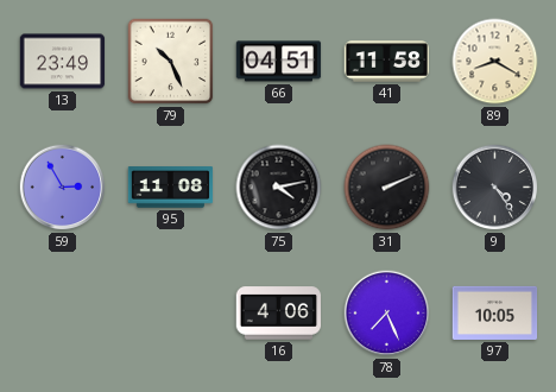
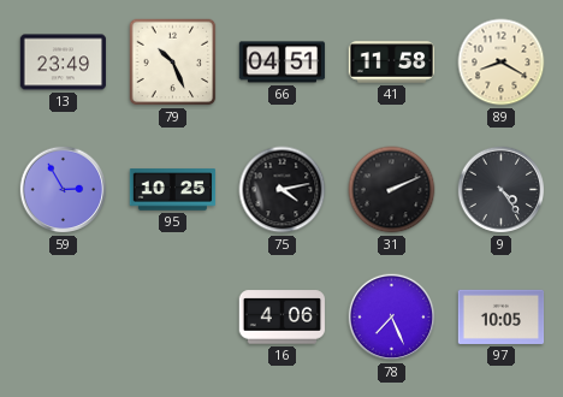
95: 11:08 -> 10:25 (173, 190)
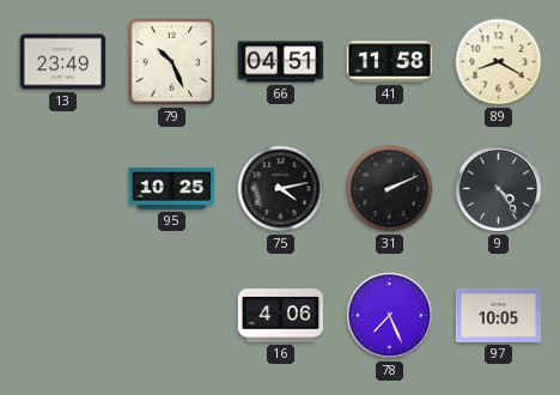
59: 2:55 -> none (64, 190)
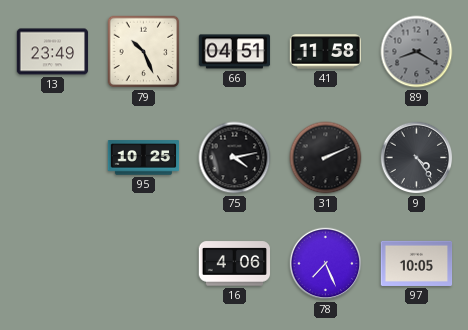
89 dial: cream -> grey (417, 52)
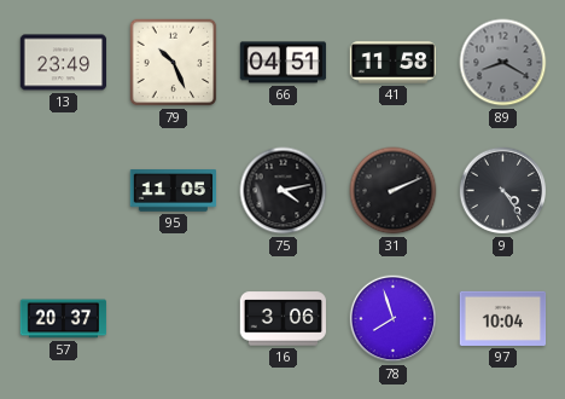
95: 10:25 -> 11:05 (174, 191)
57: none -> 20:37 (64, 319)
16: 4:06 -> 3:06 (284, 319)
78: 7:26 -> 7:57 (394, 319)
97: 10:05 -> 10:04 (503, 318)
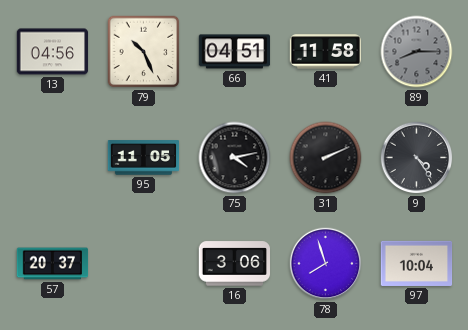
13: 23:49 -> 04:56 (53, 52)
89: 8:20 -> 8:15 (417, 52)
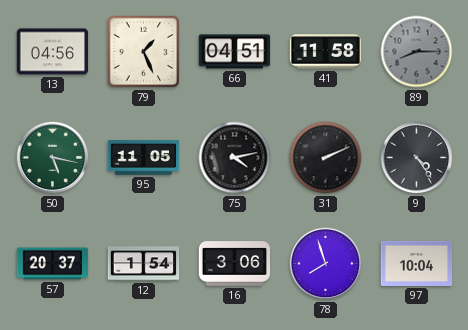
79: 10:26 -> 1:26 (144, 52)
50: none -> 5:17 (53, 158)
12: none -> 1:54 (144, 264)
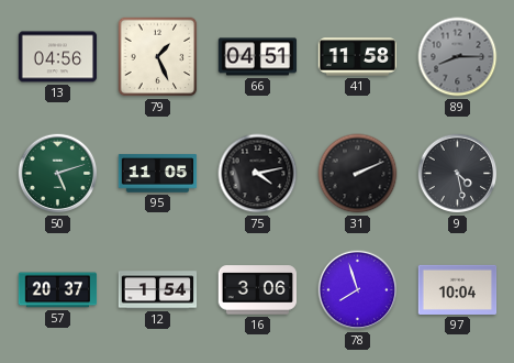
50: 5:17 -> 5:12 (58, 174)
9: 4:24 -> 4:28 (458, 174)
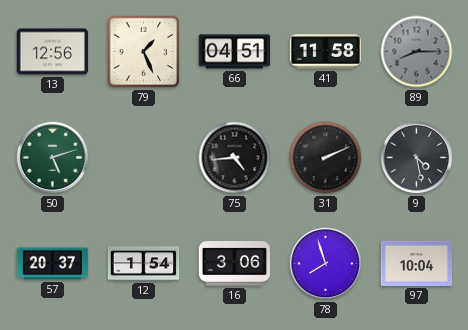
13: 04:56 -> 12:56 (53, 52)
95: 11:05 -> none (158, 174)
75: 4:13 -> 4:44 (235, 158)
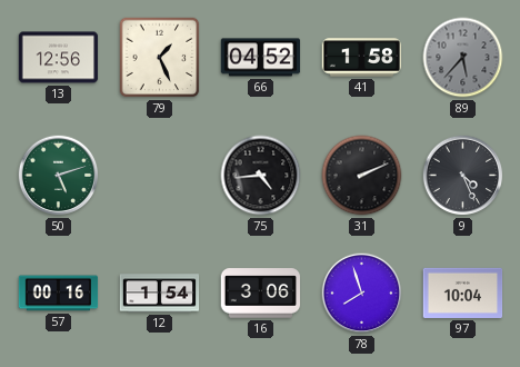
66: 04:51 -> 04:52 (261, 58)
41: 11:58 -> 1:58 (362, 58)
89: 8:15 -> 5:37 (463, 58)
9: 4:28 -> 4:26 (463, 176)
57: 20:37 -> 00:16 (59, 294)
